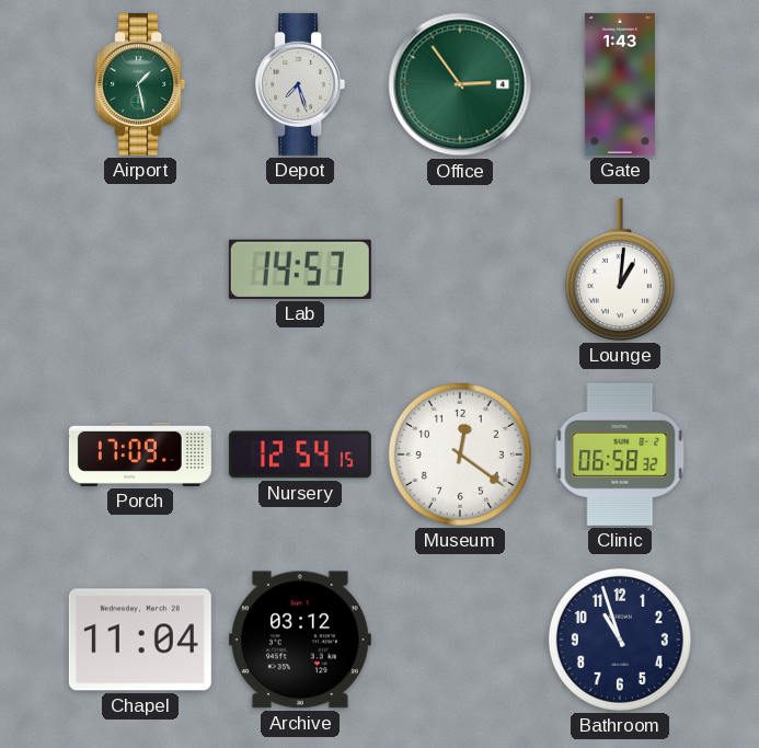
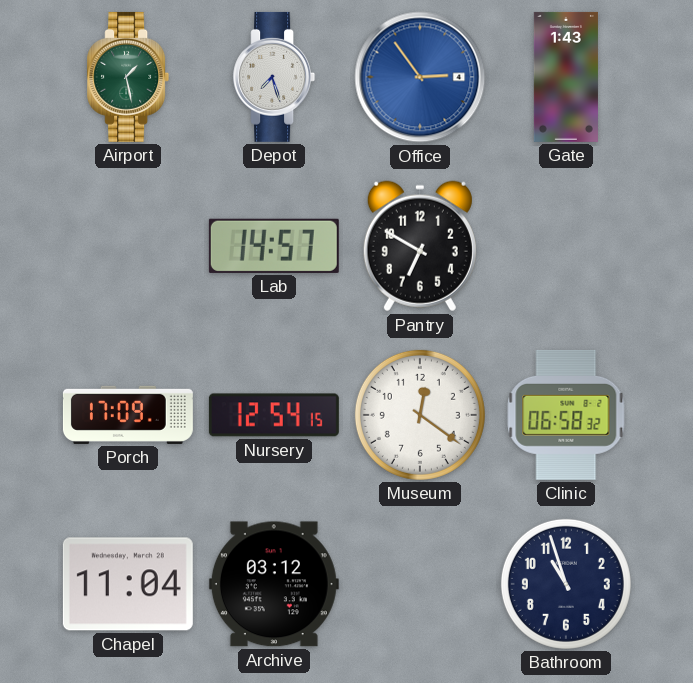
Office dial: green -> blue (420, 77)
Pantry: none -> 6:50 (420, 246)
Lounge: 1:01 -> none (620, 269)
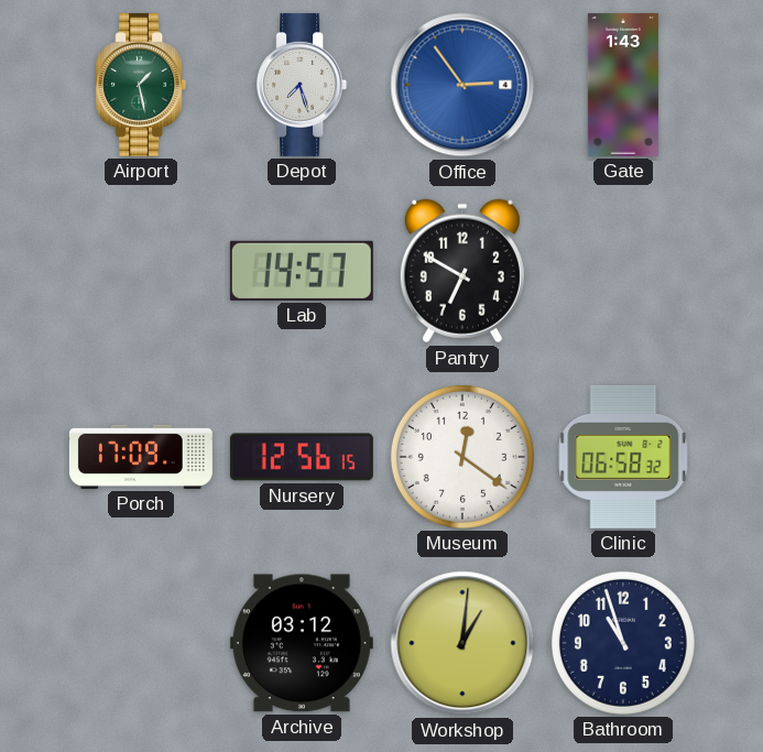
Nursery: 12:54 -> 12:56 (302, 457)
Chapel: 11:04 -> none (128, 584)
Workshop: none -> 1:01 (462, 643)
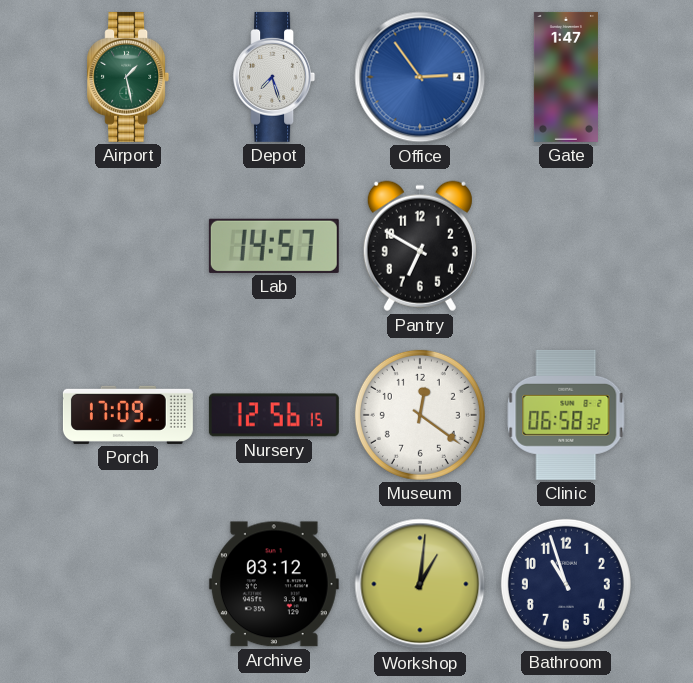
Gate: 1:43 -> 1:47 (566, 77)
